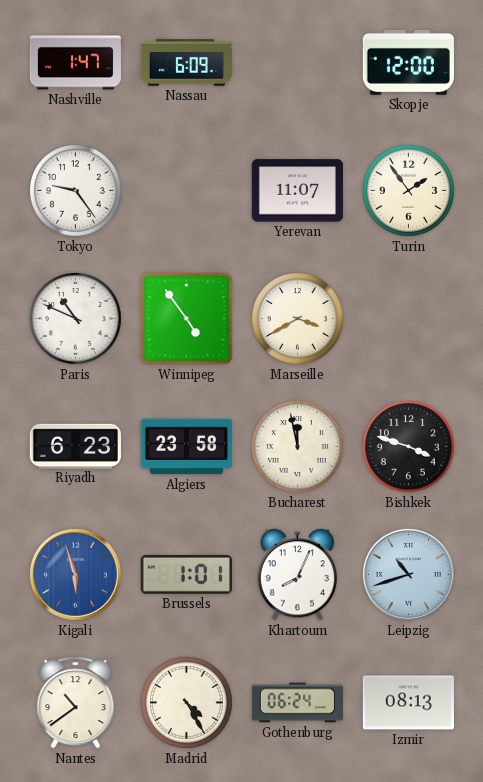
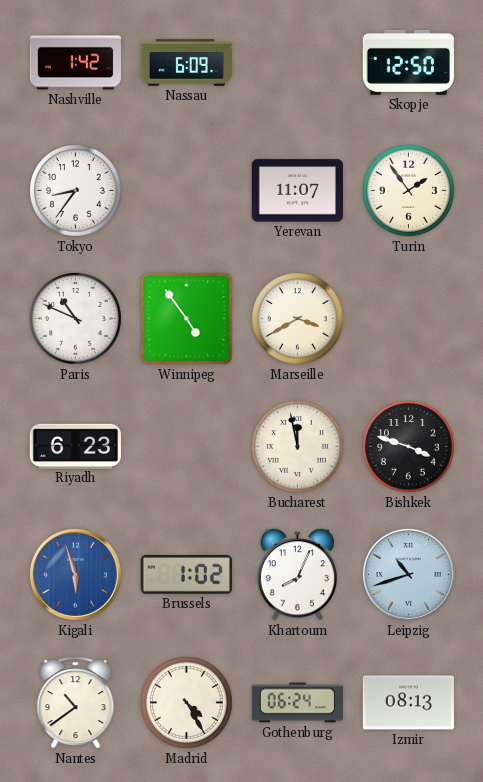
Nashville: 1:47 -> 1:42 (75, 63)
Skopje: 12:00 -> 12:50 (408, 62)
Tokyo: 9:24 -> 8:36 (76, 191)
Algiers: 23:58 -> none (186, 447)
Brussels: 1:01 -> 1:02 (186, 575)
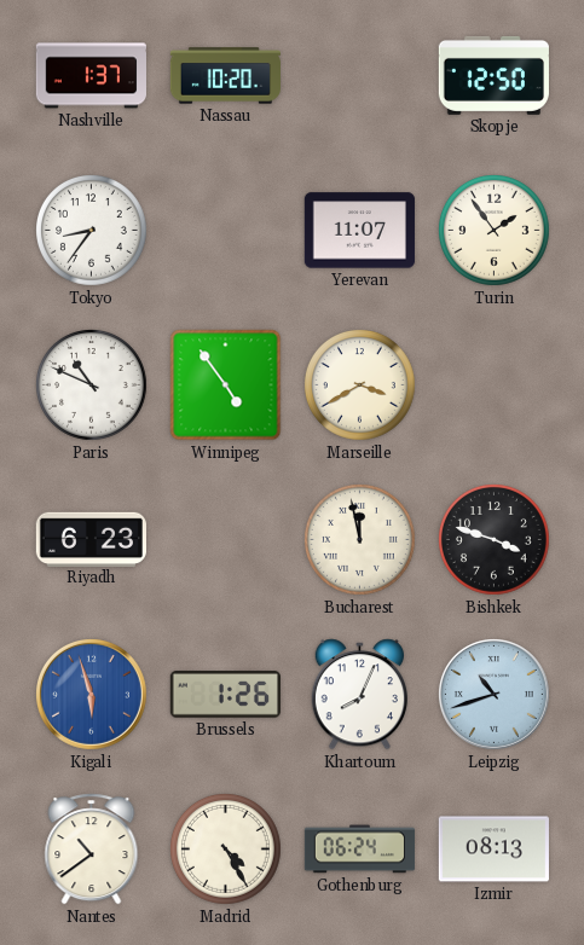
Nashville: 1:42 -> 1:37 (91, 76)
Nassau: 6:09 -> 10:20 (225, 76)
Brussels: 1:02 -> 1:26 (225, 695)
